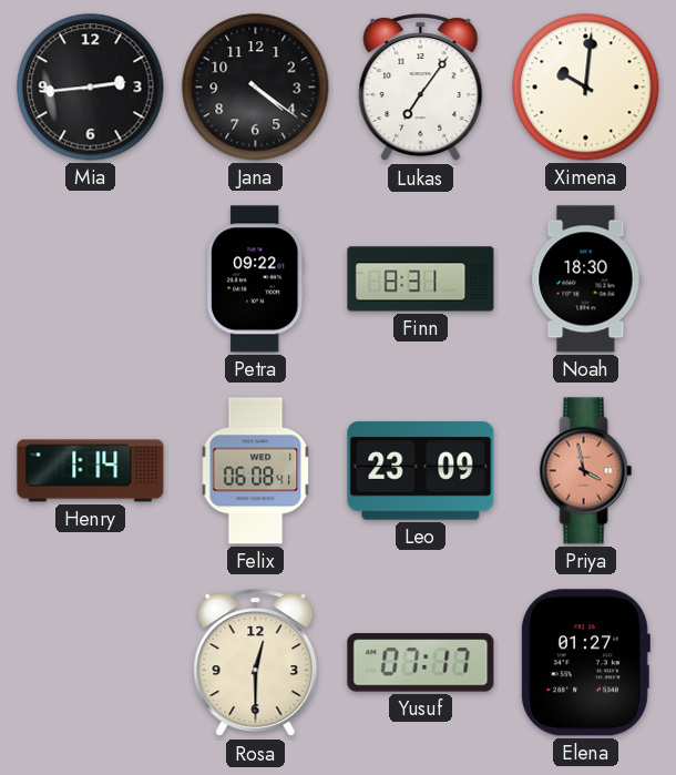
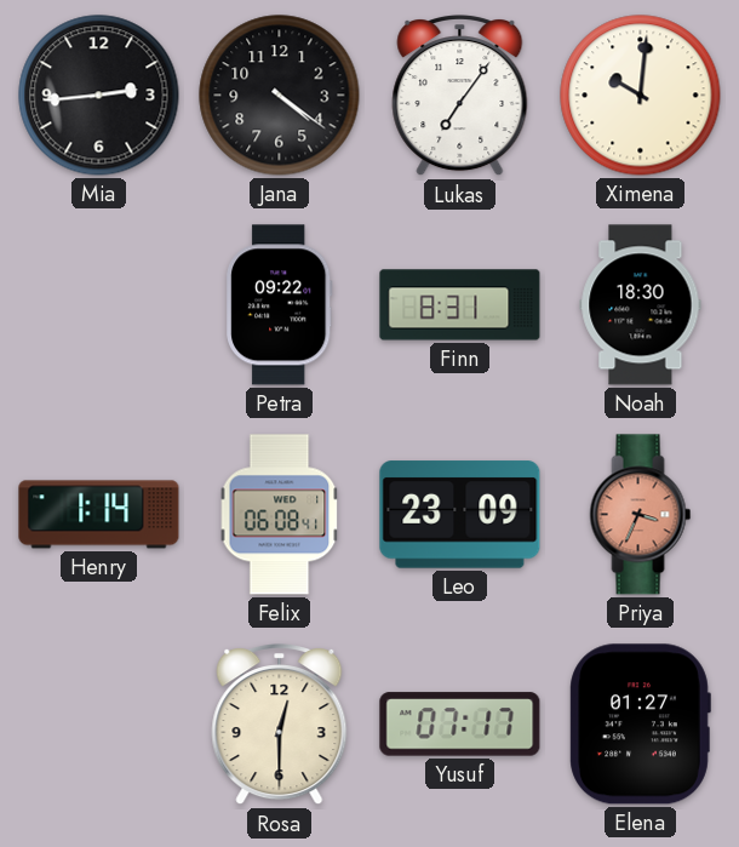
Priya: 3:58 -> 3:34 (641, 515)
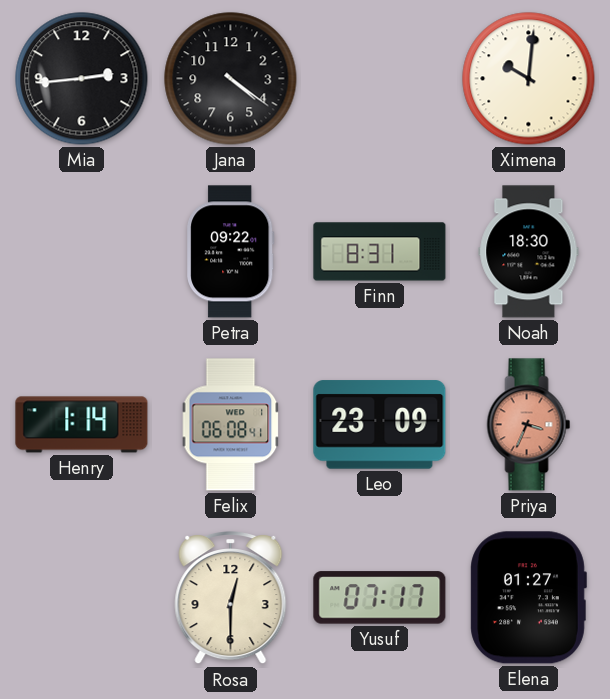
Lukas: 7:06 -> none (460, 97)
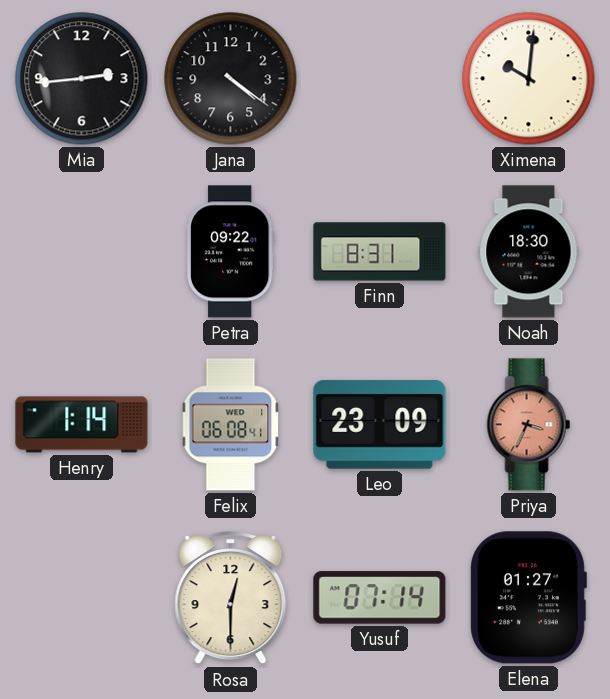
Yusuf: 07:17 -> 07:14 (380, 598)
